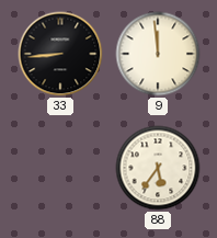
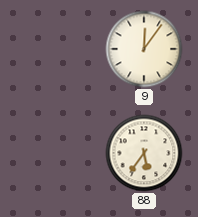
33: 8:44 -> none (60, 54)
9: 11:59 -> 12:06 (144, 49)
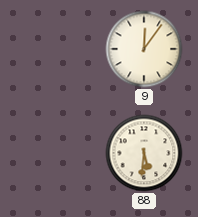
88: 5:36 -> 5:31 (144, 153)
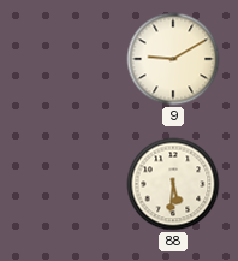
9: 12:06 -> 9:10 (173, 59)
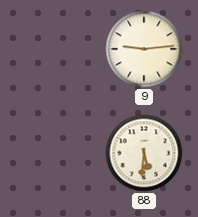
9: 9:10 -> 9:14 (144, 49)
